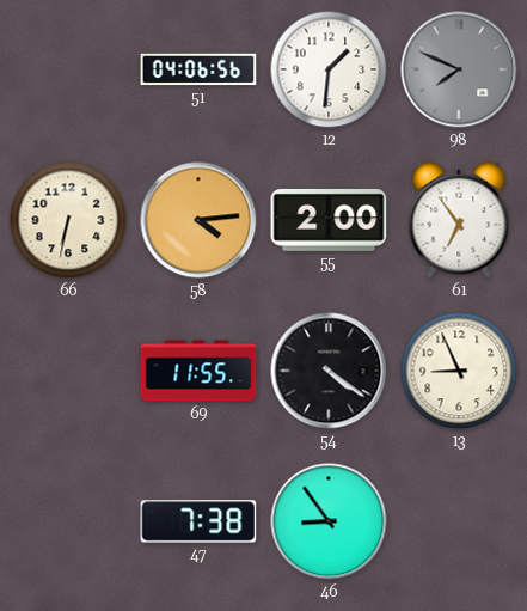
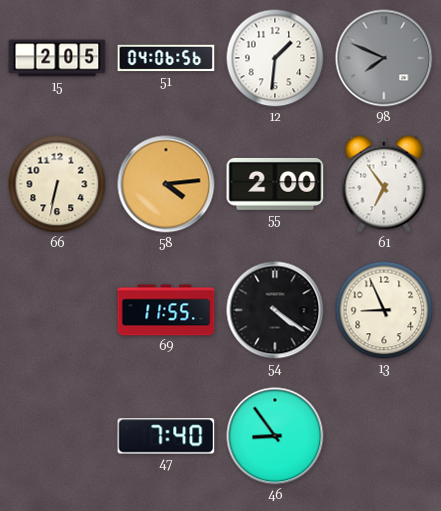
15: none -> 2:05 (57, 58)
47: 7:38 -> 7:40 (166, 436)
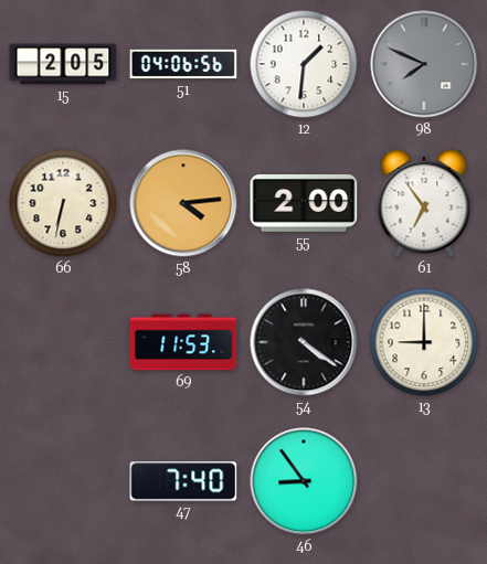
69: 11:55 -> 11:53 (183, 342)
13: 8:56 -> 9:00 (424, 342)
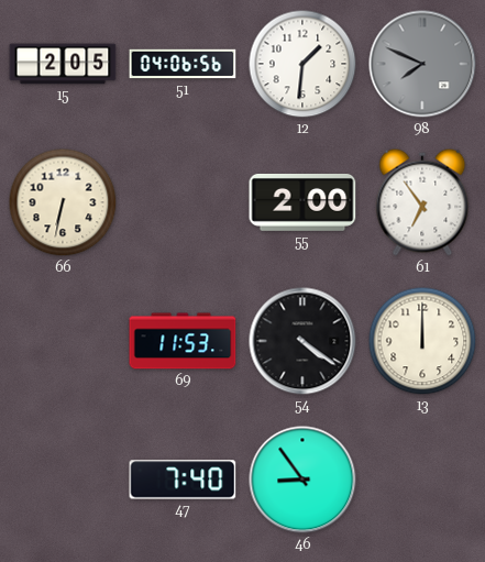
58: 4:14 -> none (183, 203)
13: 9:00 -> 12:00 (422, 341)
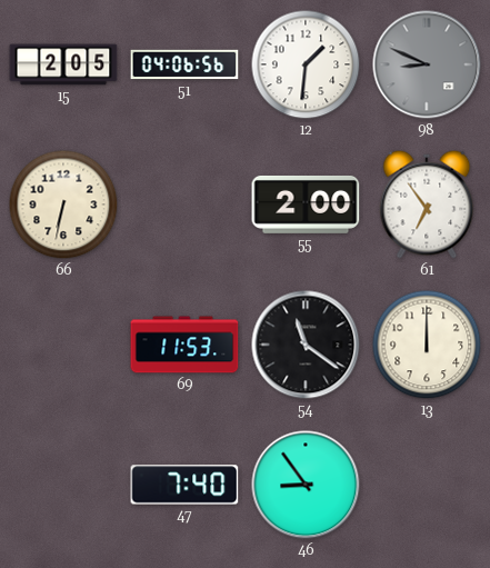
98: 7:49 -> 8:49 (427, 64)
54: 4:21 -> 11:21 (306, 345)
